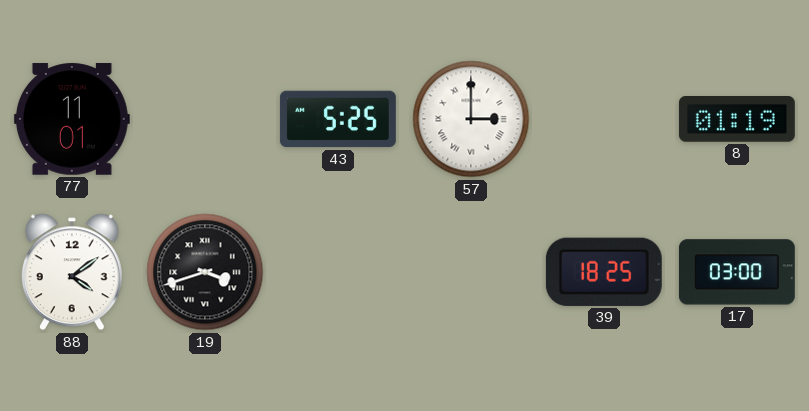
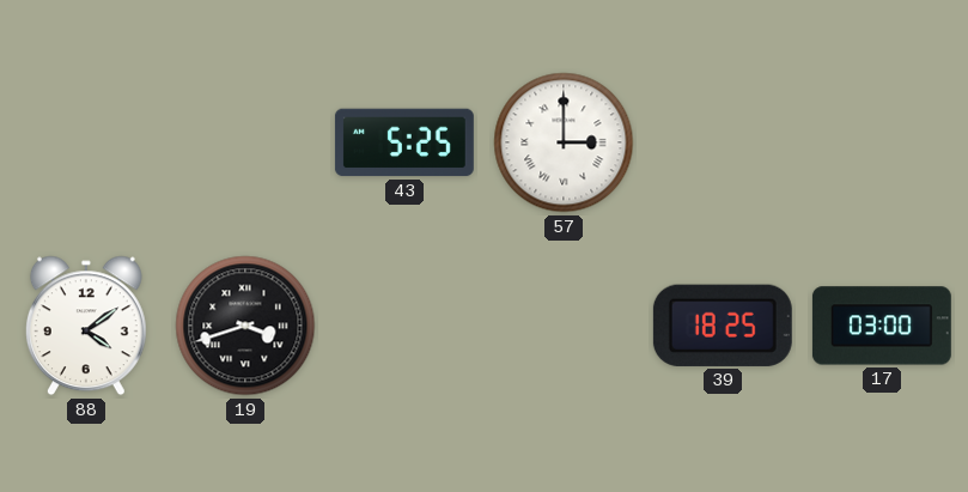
77: 11:01 -> none (72, 119)
8: 01:19 -> none (737, 119)
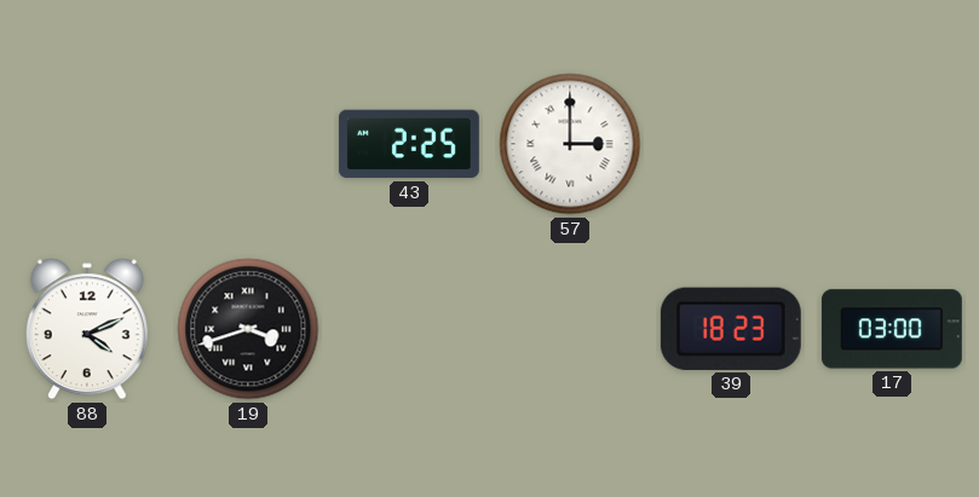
43: 5:25 -> 2:25 (409, 144)
88: 4:09 -> 4:11 (87, 329)
39: 18:25 -> 18:23 (731, 329)
